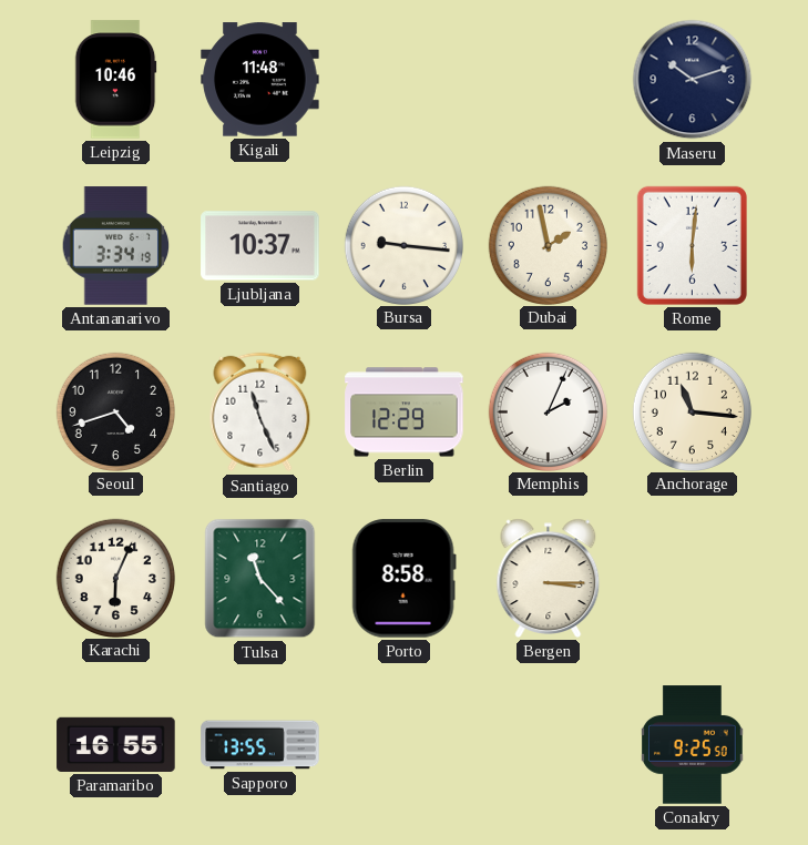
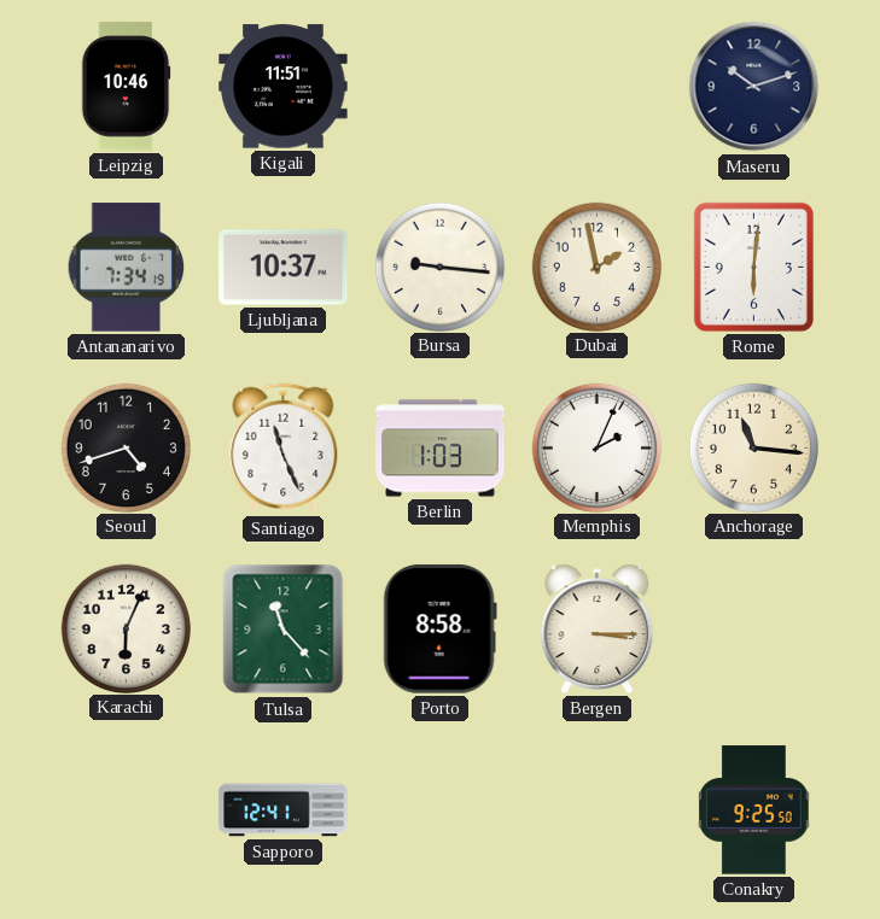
Kigali: 11:48 -> 11:51 (284, 87)
Antananarivo: 3:34 -> 7:34 (127, 268)
Berlin: 12:29 -> 1:03 (441, 449)
Paramaribo: 16:55 -> none (116, 744)
Sapporo: 13:55 -> 12:41 (284, 810)
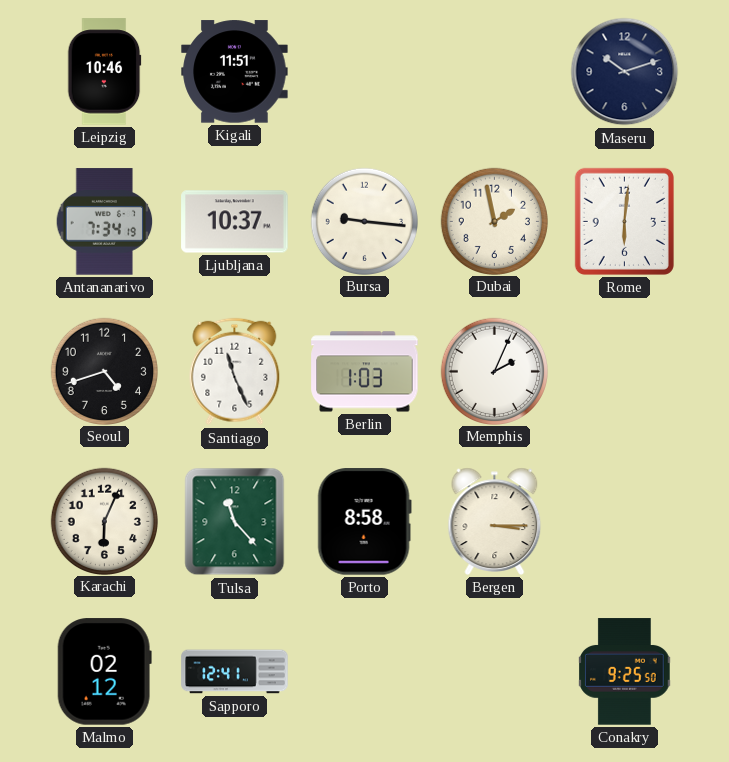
Anchorage: 11:16 -> none (753, 447)
Malmo: none -> 02:12 (104, 672)
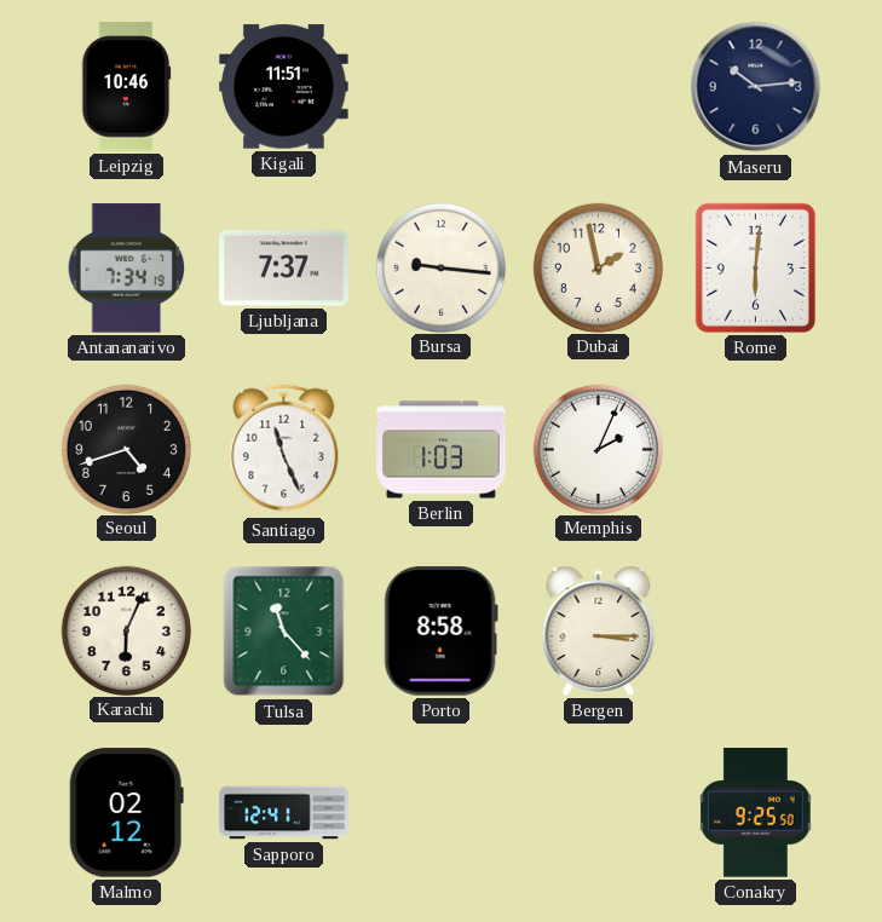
Maseru: 10:12 -> 10:14 (756, 87)
Ljubljana: 10:37 -> 7:37 (284, 269)
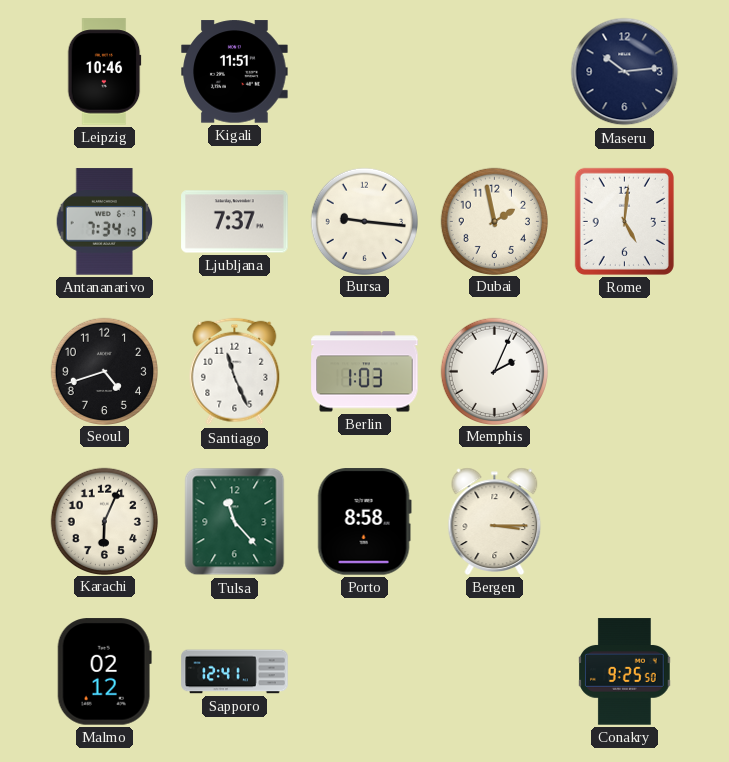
Rome: 6:01 -> 5:01 (624, 221)
